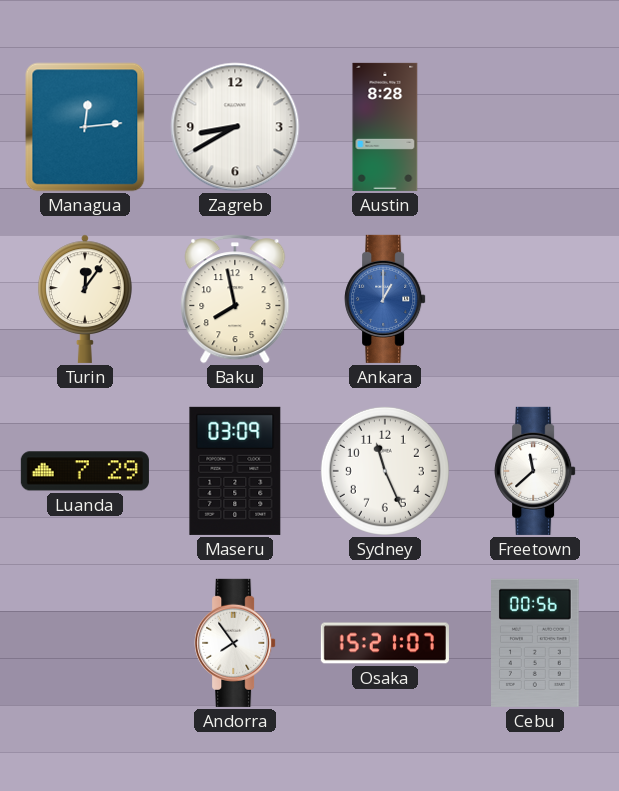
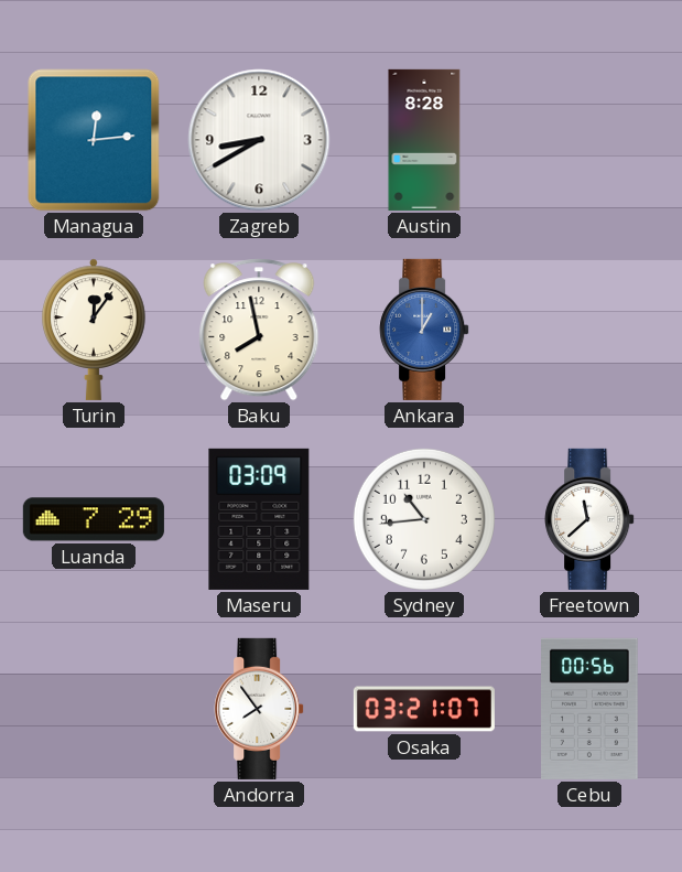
Sydney: 11:26 -> 10:44 (424, 519)
Osaka: 15:21 -> 03:21 (424, 709)
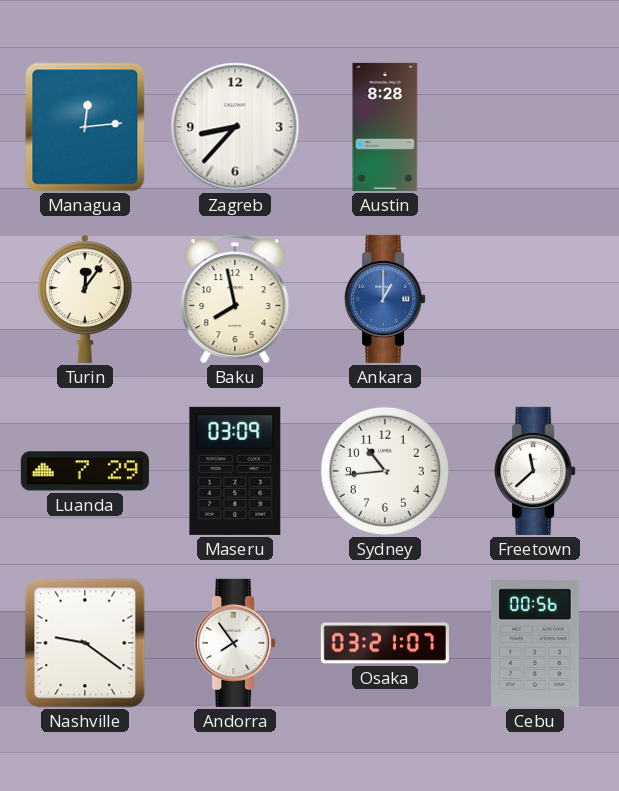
Zagreb: 8:40 -> 8:37 (235, 127)
Nashville: none -> 9:21 (85, 643)
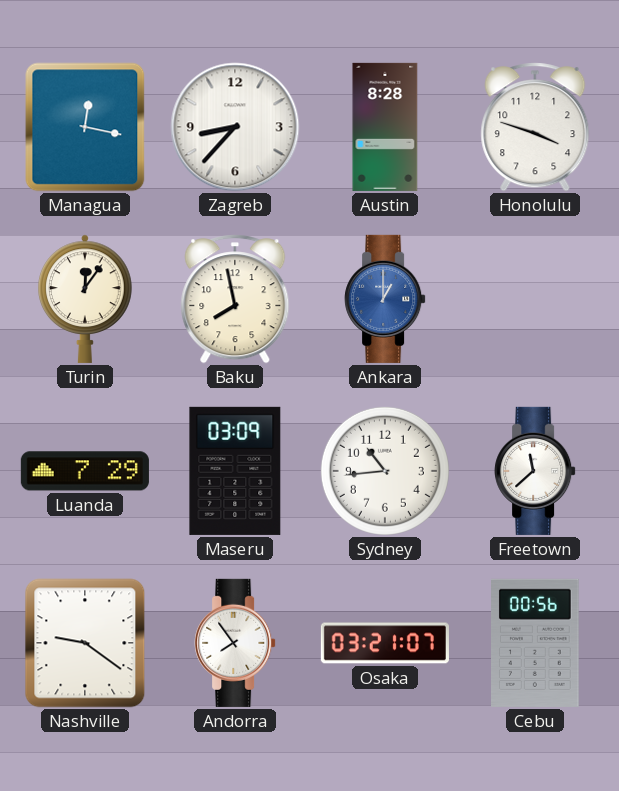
Managua: 12:14 -> 12:17 (85, 127)
Honolulu: none -> 3:48 (535, 127)
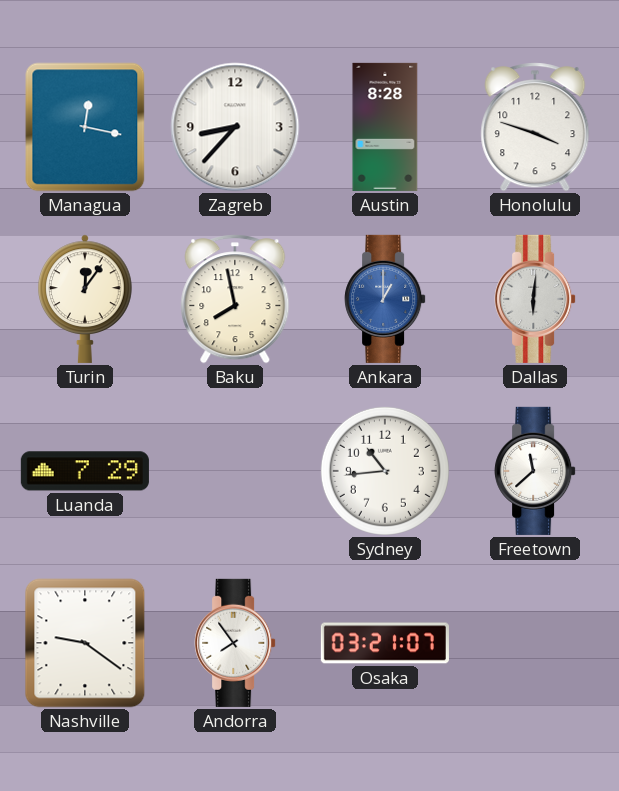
Dallas: none -> 6:01 (535, 299)
Maseru: 03:09 -> none (235, 471)
Cebu: 00:56 -> none (536, 643)
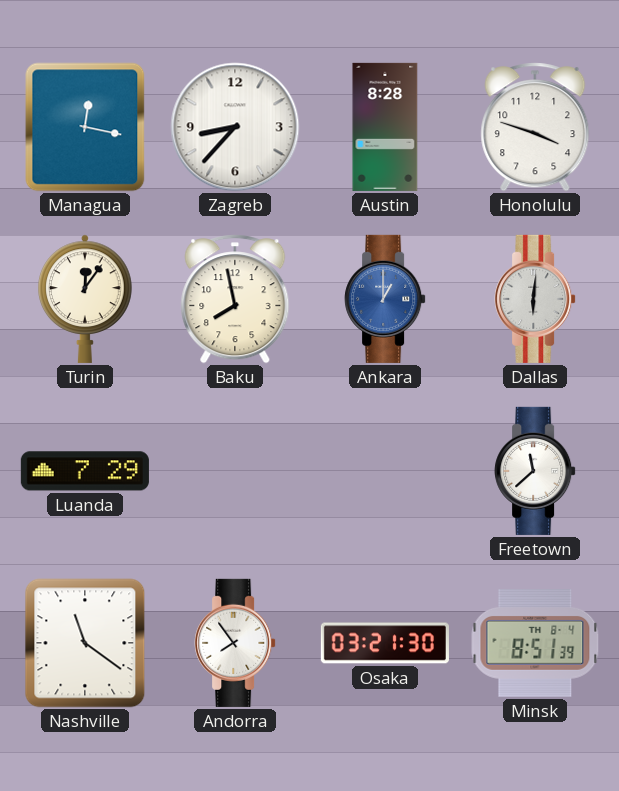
Sydney: 10:44 -> none (385, 471)
Nashville: 9:21 -> 11:21 (85, 643)
Osaka: 03:21:07 -> 03:21:30 (385, 643)
Minsk: none -> 8:51 (535, 643)
